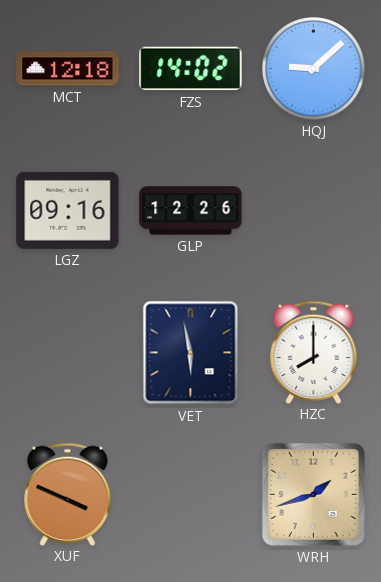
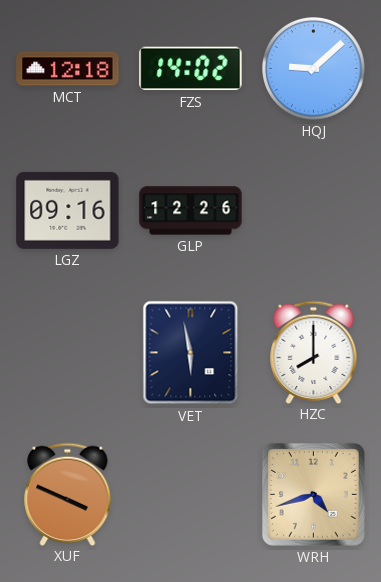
WRH: 1:42 -> 4:42 (313, 494)
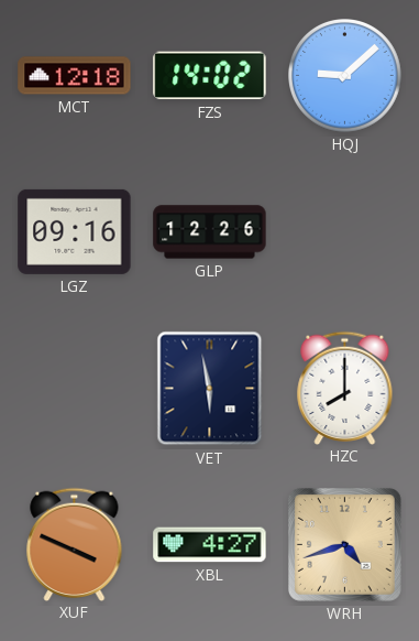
XBL: none -> 4:27 (210, 545)
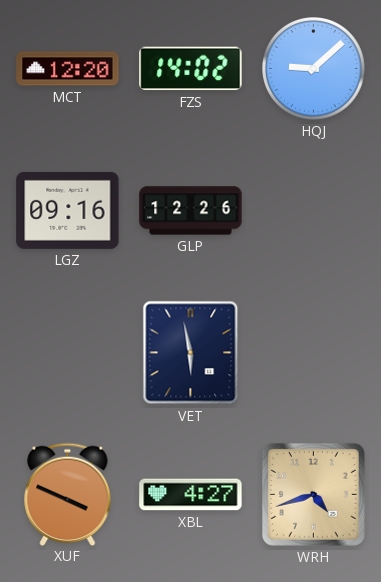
MCT: 12:18 -> 12:20 (68, 69)
HZC: 8:00 -> none (345, 388)
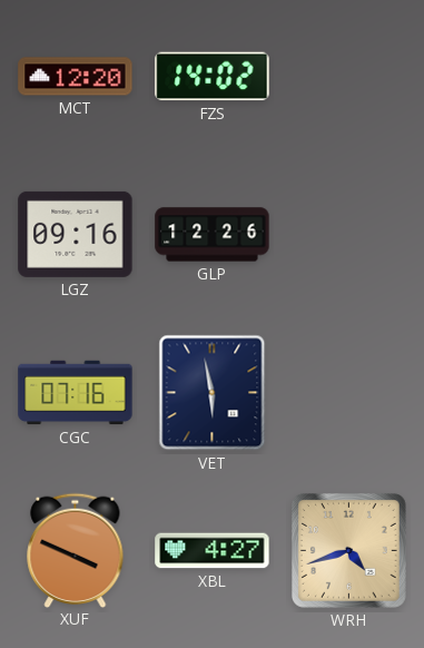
HQJ: 9:08 -> none (314, 69)
CGC: none -> 07:16 (76, 393)
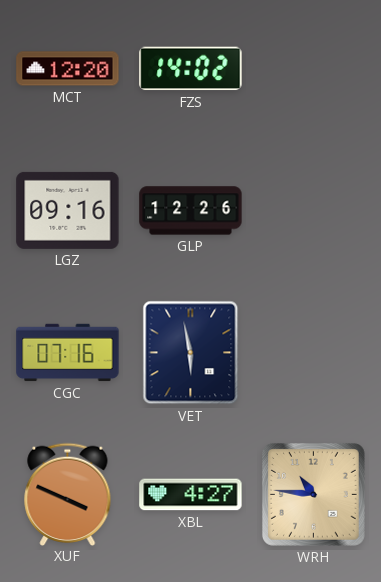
WRH: 4:42 -> 10:46 (313, 494)
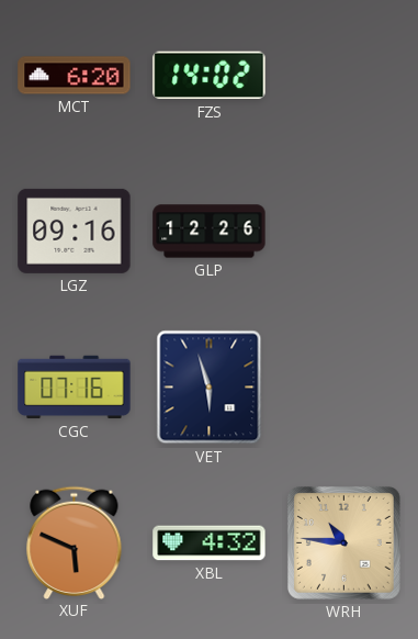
MCT: 12:20 -> 6:20 (75, 76)
VET: 5:58 -> 5:57 (210, 388)
XUF: 3:49 -> 5:49 (75, 542)
XBL: 4:27 -> 4:32 (210, 543)
